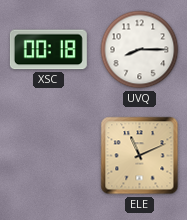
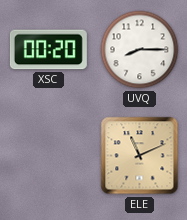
XSC: 00:18 -> 00:20 (48, 50)
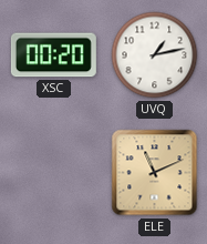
UVQ: 8:15 -> 1:13 (155, 55)
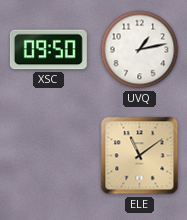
XSC: 00:20 -> 09:50 (48, 50)
ELE: 11:11 -> 11:09 (140, 156)
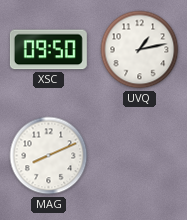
MAG: none -> 8:11 (49, 156)
ELE: 11:09 -> none (140, 156)
